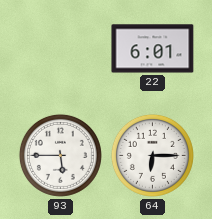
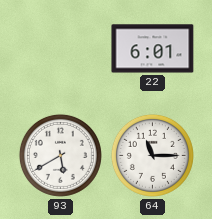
93: 5:45 -> 5:40 (60, 155)
64: 6:15 -> 11:15 (152, 155)
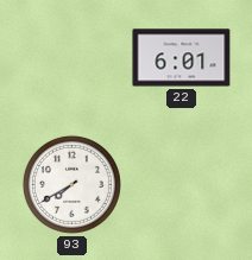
93: 5:40 -> 7:40 (71, 184)
64: 11:15 -> none (152, 155)
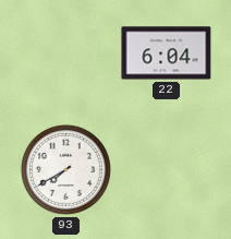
22: 6:01 -> 6:04 (167, 53)
